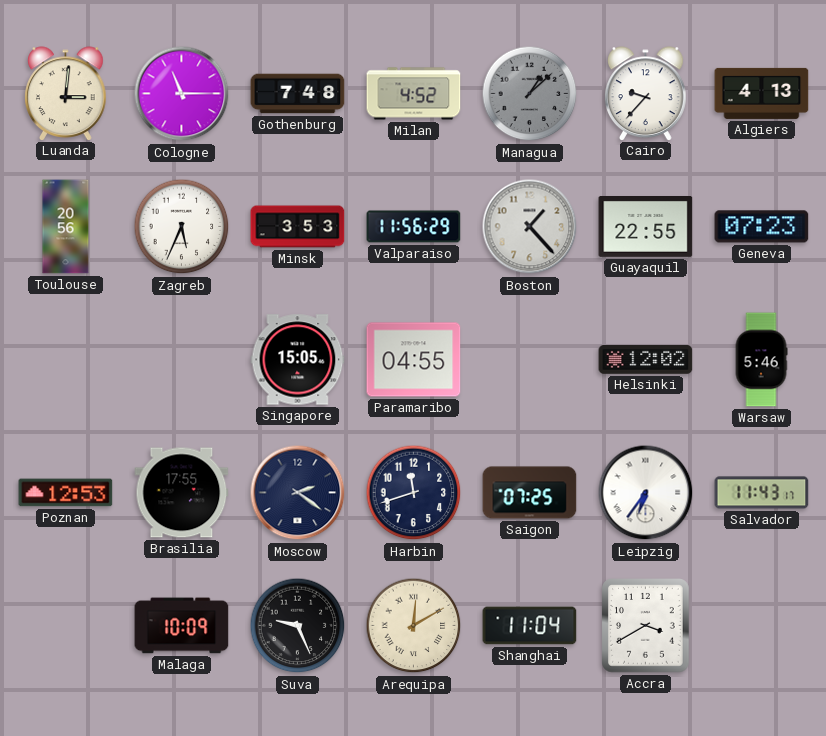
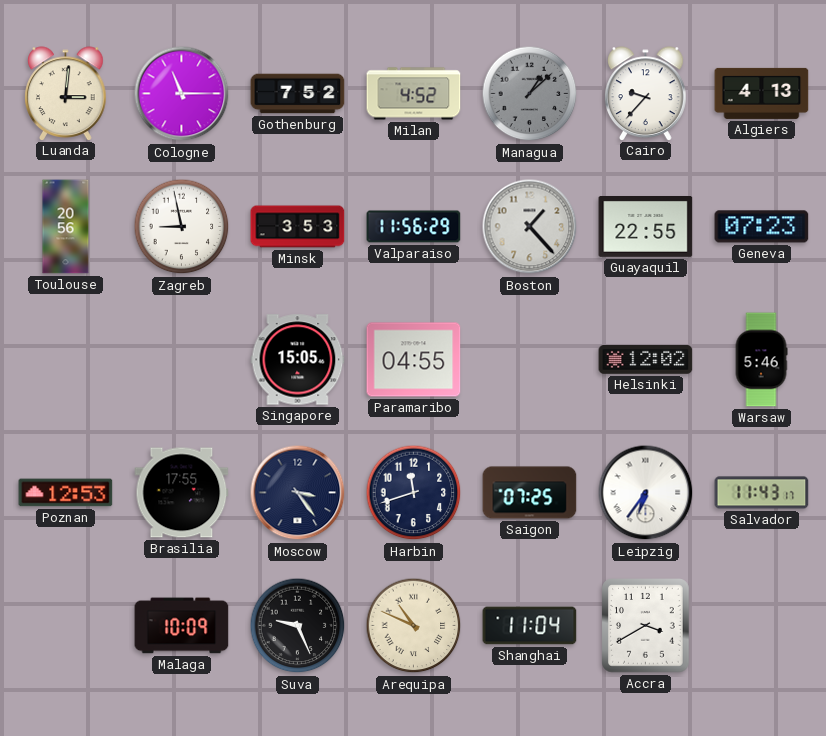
Gothenburg: 7:48 -> 7:52 (298, 94)
Zagreb: 5:34 -> 8:58 (182, 227)
Moscow: 2:21 -> 3:24 (298, 493)
Arequipa: 12:10 -> 10:49 (414, 626)
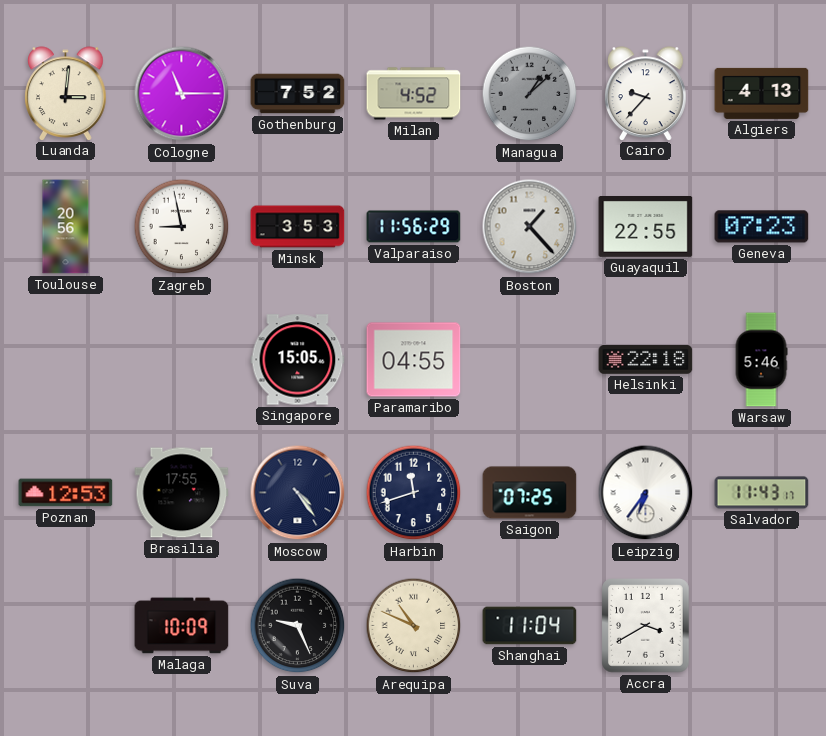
Helsinki: 12:02 -> 22:18 (646, 360)
Moscow: 3:24 -> 4:24 (298, 493)
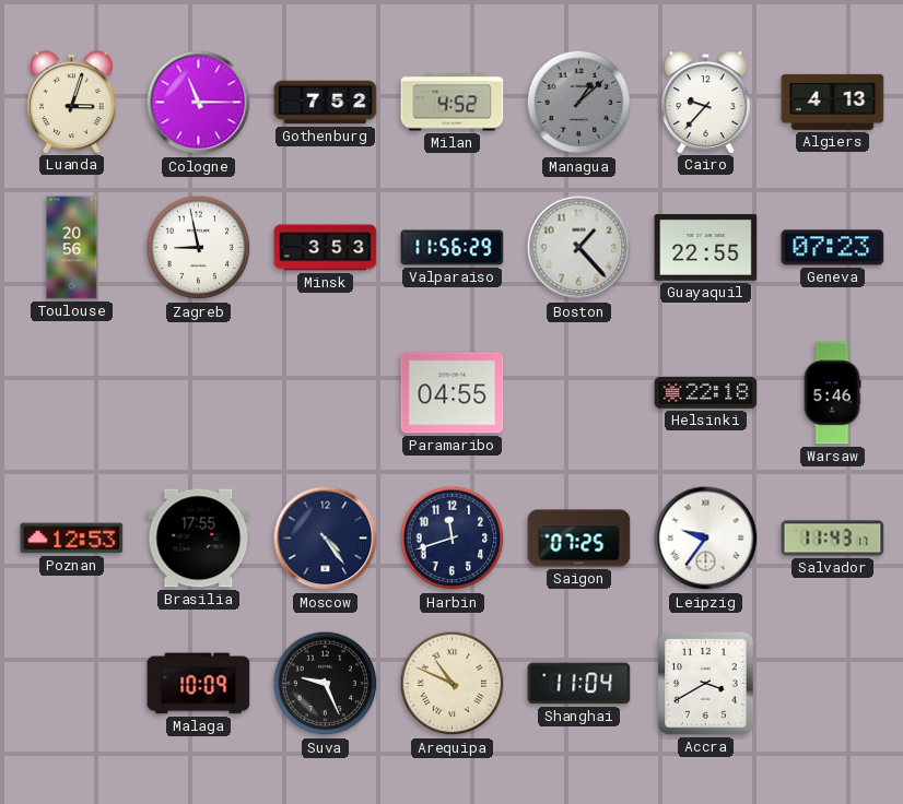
Luanda: 3:01 -> 3:03 (72, 102)
Singapore: 15:05 -> none (298, 360)
Leipzig: 6:36 -> 9:36 (706, 539)
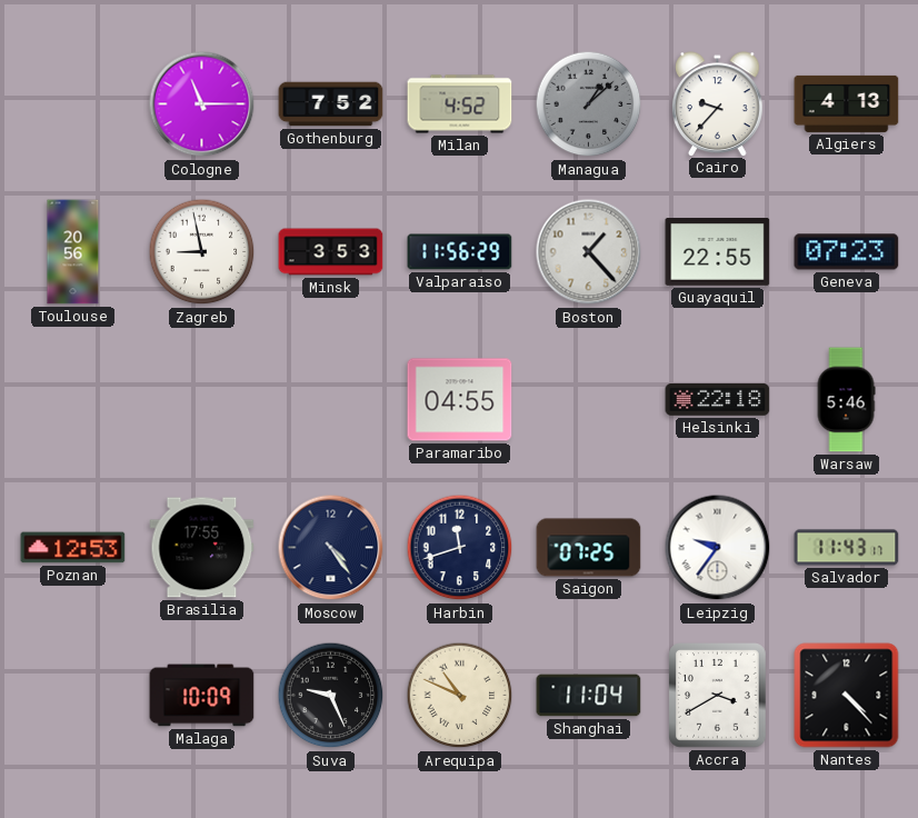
Luanda: 3:03 -> none (72, 102)
Nantes: none -> 4:23 (847, 696)
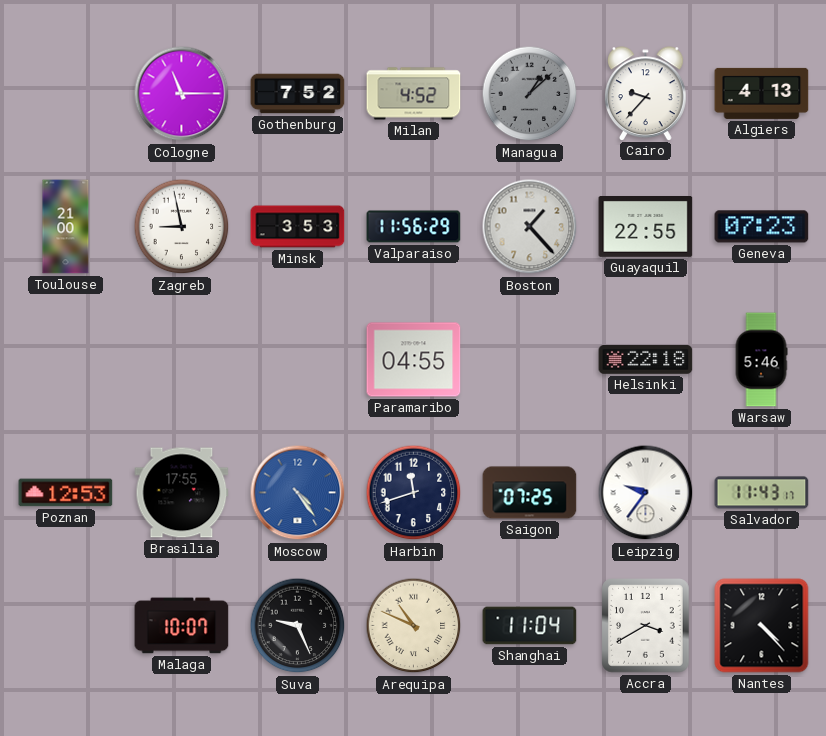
Toulouse: 20:56 -> 21:00 (66, 227)
Moscow dial: navy -> blue (298, 493)
Malaga: 10:09 -> 10:07 (182, 626)
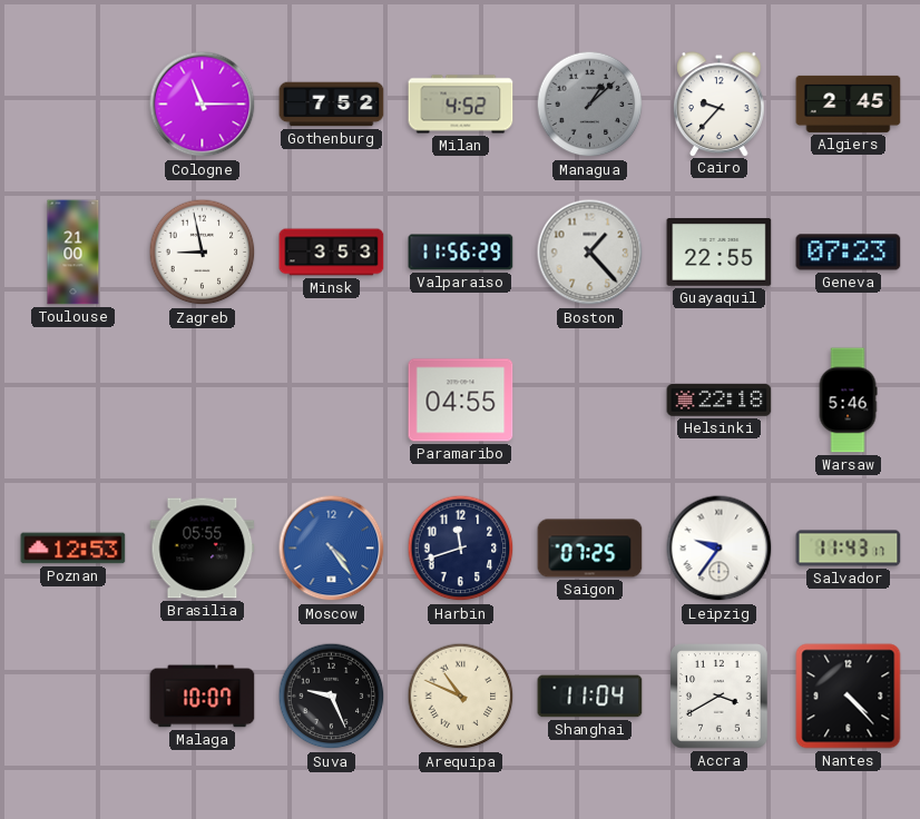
Algiers: 4:13 -> 2:45 (849, 103)
Brasilia: 17:55 -> 05:55 (203, 549)
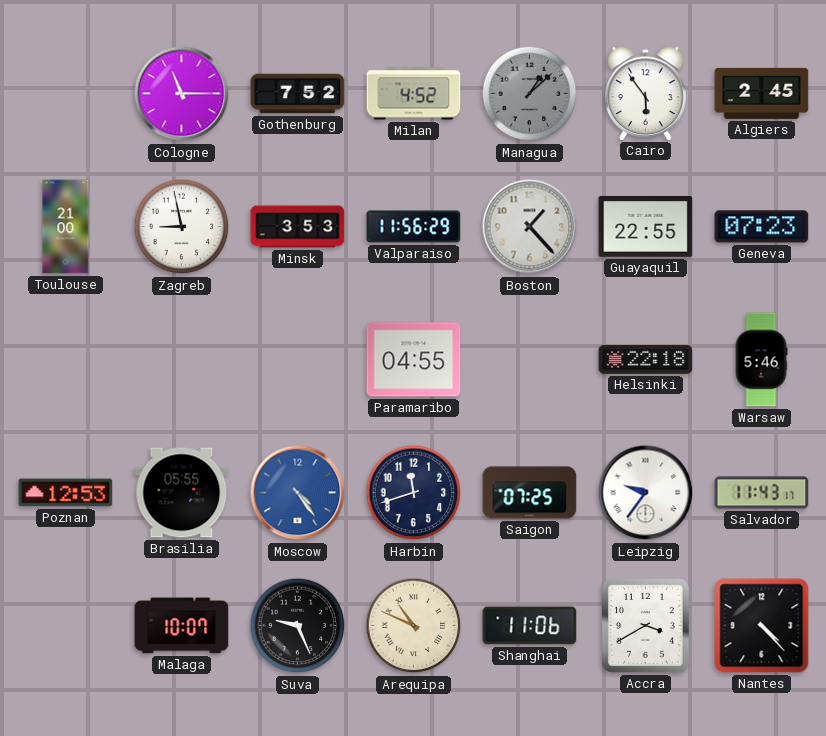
Cairo: 9:37 -> 5:54 (646, 93)
Shanghai: 11:04 -> 11:06 (530, 626)
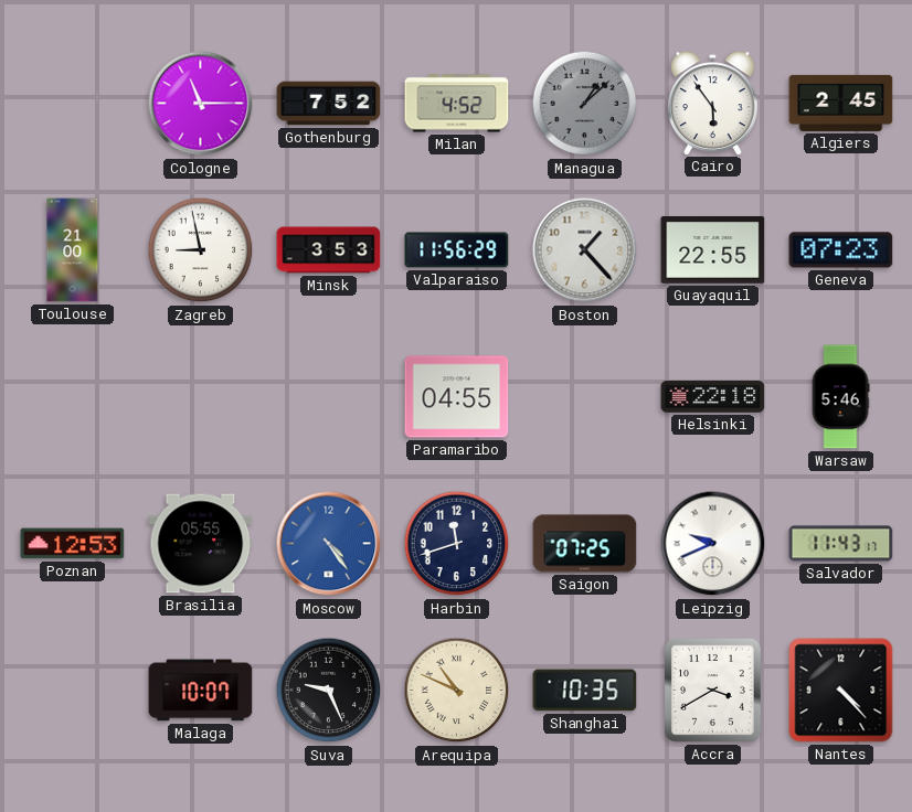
Leipzig: 9:36 -> 9:41 (713, 544)
Shanghai: 11:06 -> 10:35 (585, 691)
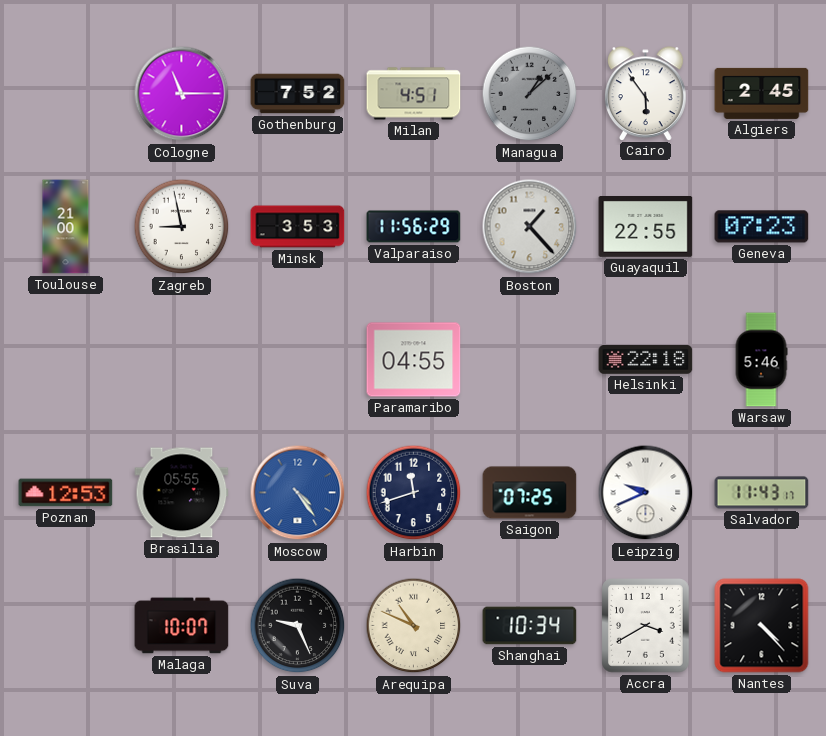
Milan: 4:52 -> 4:51 (414, 94)
Shanghai: 10:35 -> 10:34 (530, 626)
